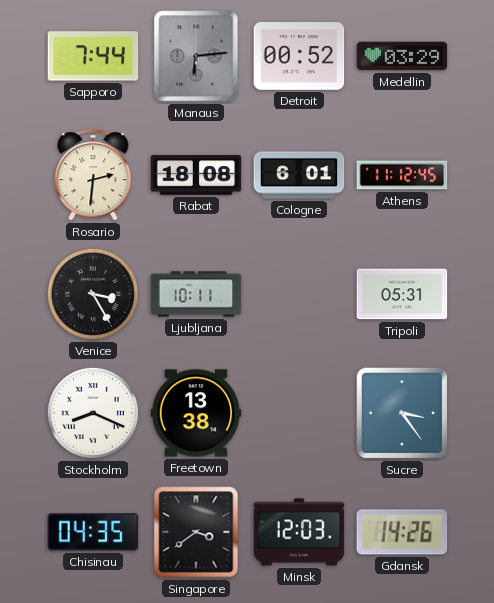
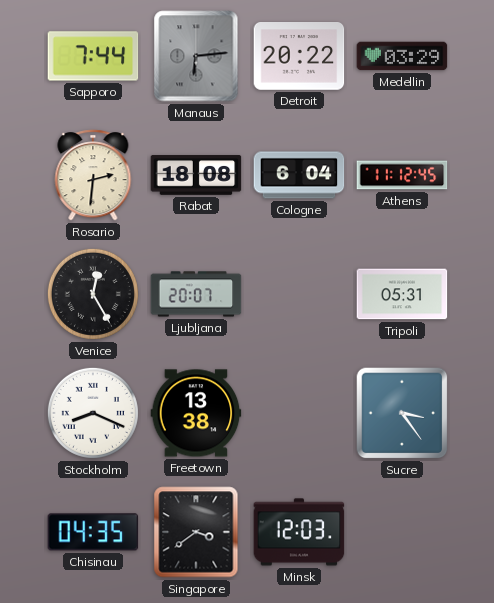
Detroit: 00:52 -> 20:22 (299, 57)
Cologne: 6:01 -> 6:04 (299, 175)
Venice: 3:25 -> 12:25 (93, 294)
Ljubljana: 10:11 -> 20:07 (196, 294)
Gdansk: 14:26 -> none (402, 532)
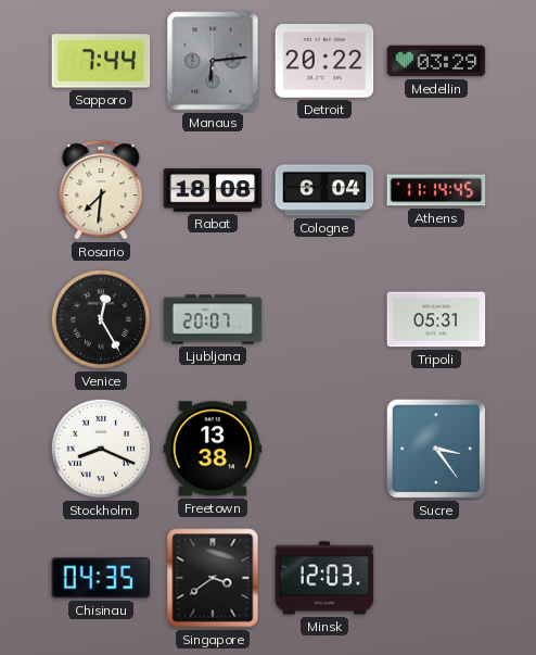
Rosario: 2:31 -> 7:31 (101, 190)
Athens: 11:12 -> 11:14 (436, 190)
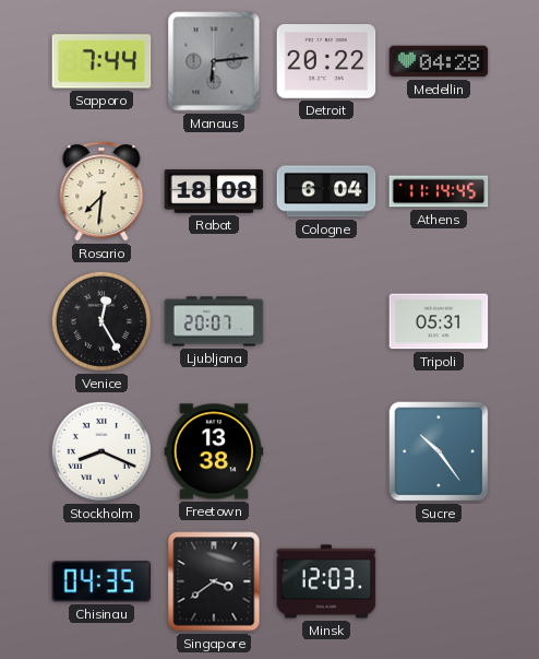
Medellin: 03:29 -> 04:28 (439, 61)
Sucre: 3:24 -> 10:24 (439, 451)
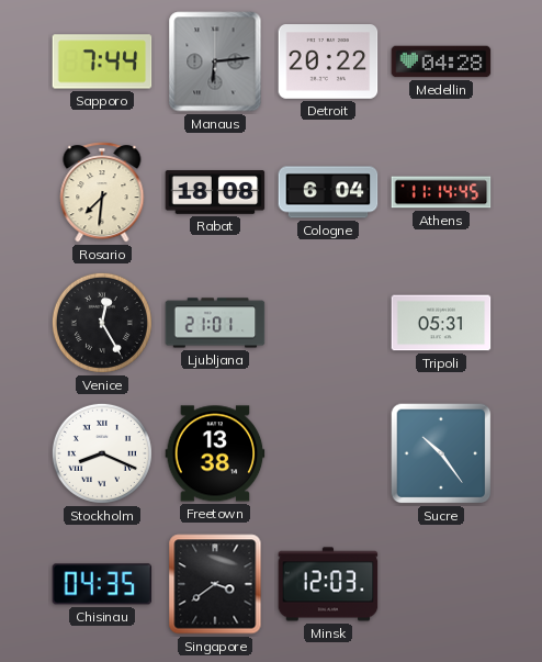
Ljubljana: 20:07 -> 21:01 (215, 323)
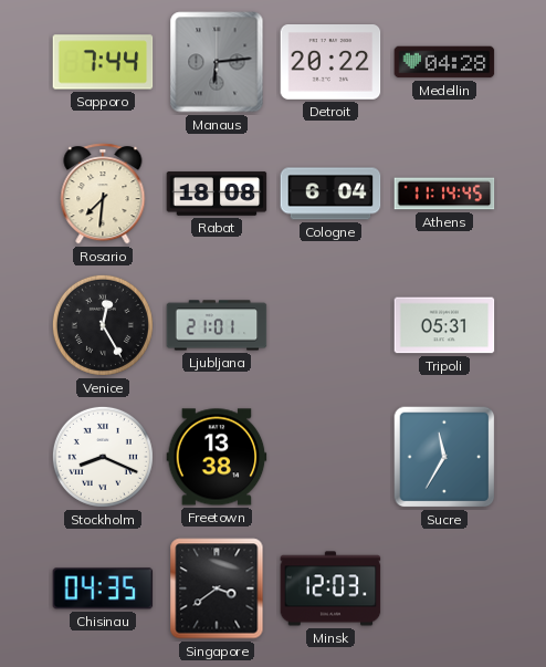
Sucre: 10:24 -> 11:35 (444, 457)
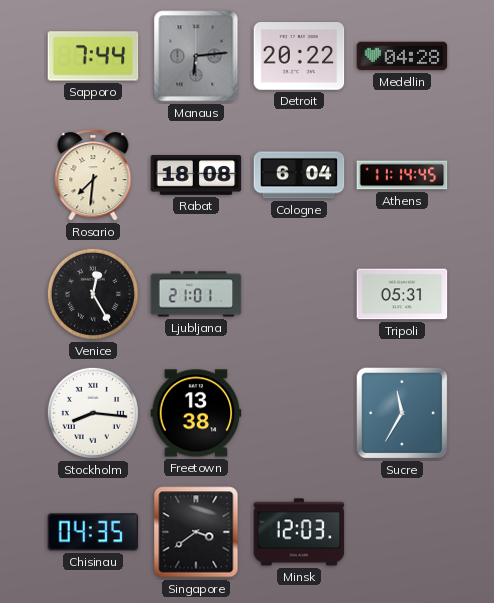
Stockholm: 8:19 -> 8:16 (93, 413)
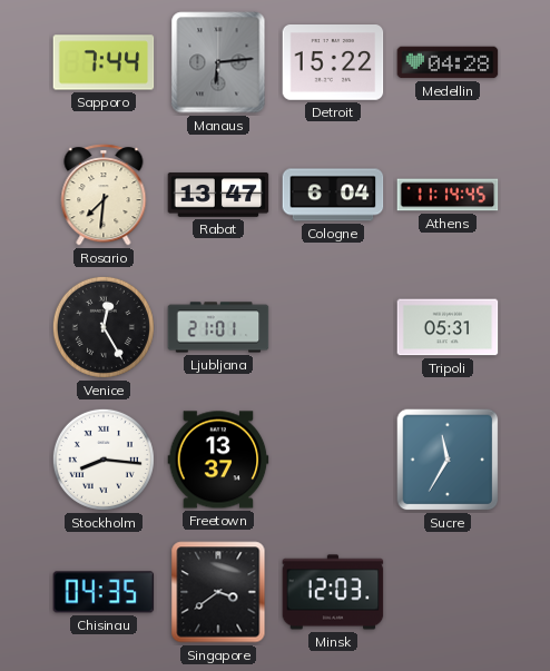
Detroit: 20:22 -> 15:22 (333, 63)
Rabat: 18:08 -> 13:47 (218, 195)
Freetown: 13:38 -> 13:37 (218, 460)
